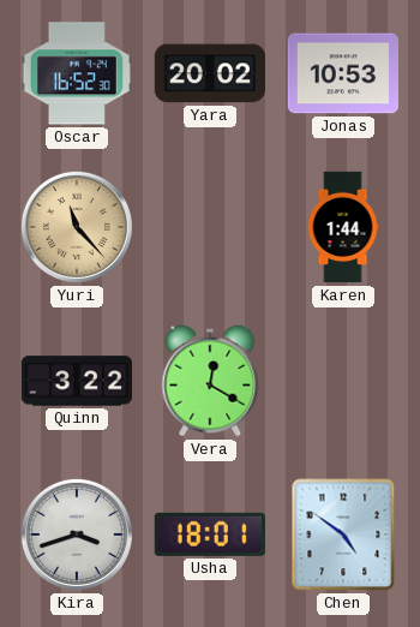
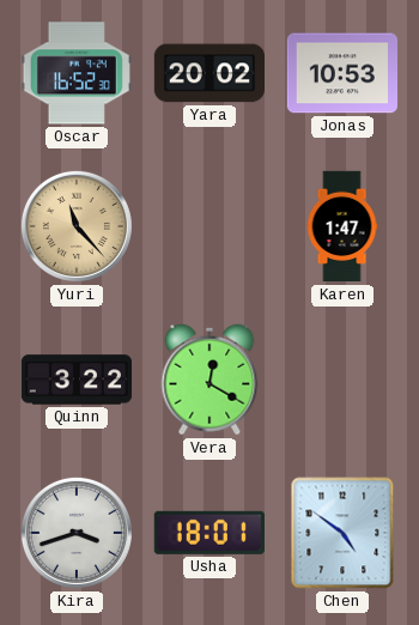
Karen: 1:44 -> 1:47 (342, 226)
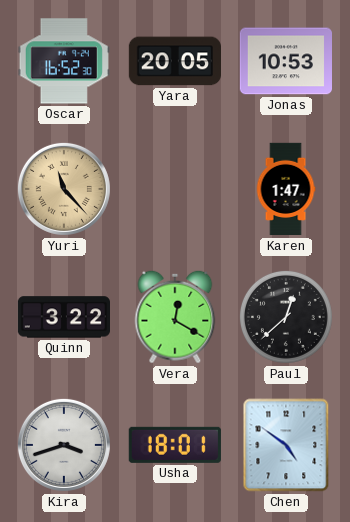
Yara: 20:02 -> 20:05 (174, 61)
Paul: none -> 12:38 (286, 317)
